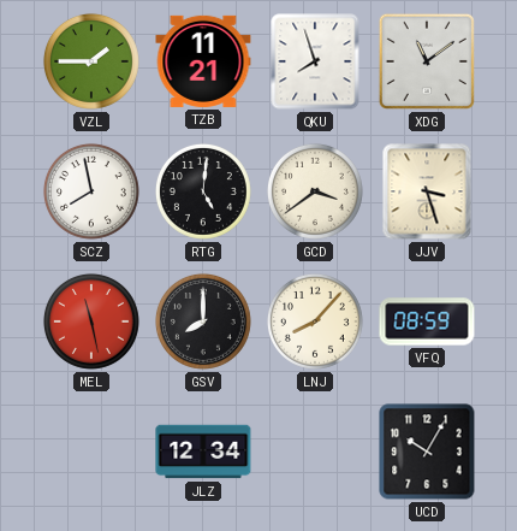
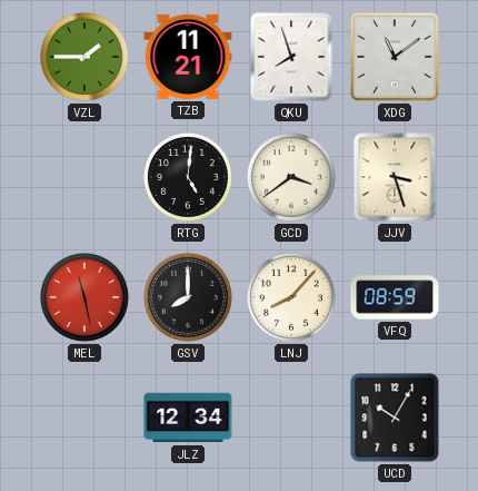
SCZ: 7:58 -> none (91, 191)
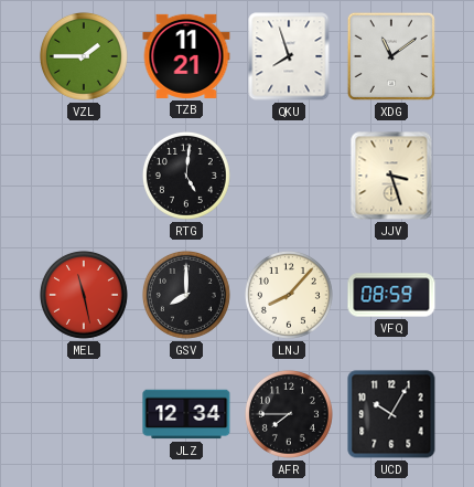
GCD: 3:39 -> none (291, 177)
AFR: none -> 7:45 (289, 414)
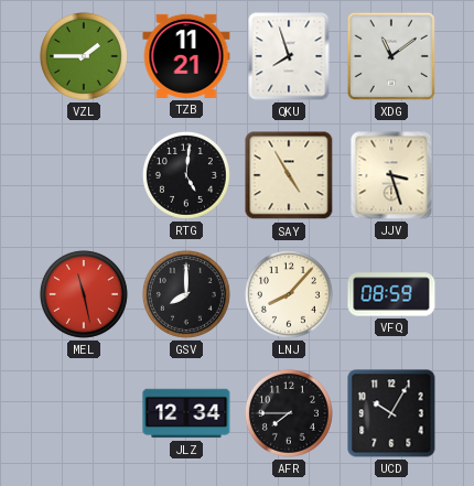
SAY: none -> 4:55 (289, 175)
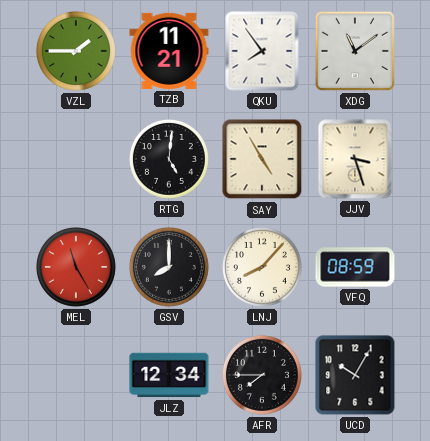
QKU: 7:57 -> 7:54 (262, 51)
MEL: 11:28 -> 11:25 (76, 267)
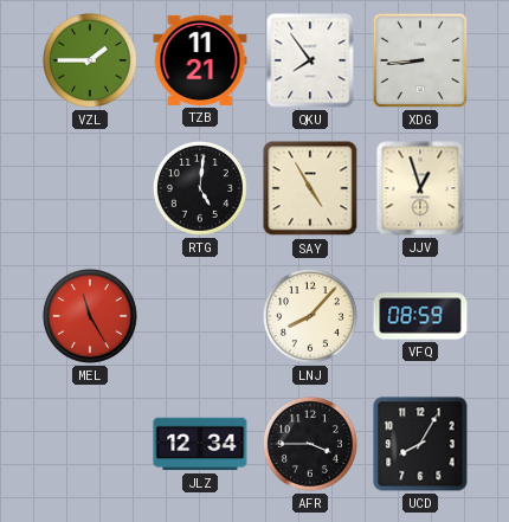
XDG: 11:09 -> 8:44 (420, 60)
JJV: 3:27 -> 12:57 (420, 188)
GSV: 8:00 -> none (169, 267)
AFR: 7:45 -> 3:45 (310, 444)
UCD: 10:05 -> 8:05 (420, 444)
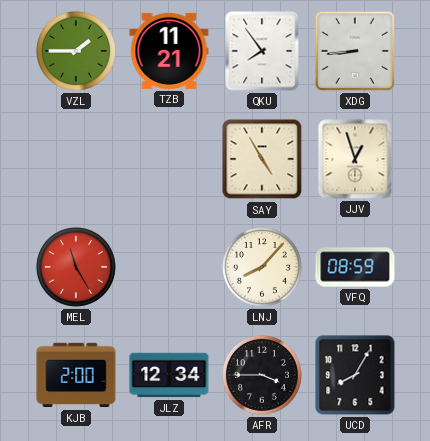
RTG: 5:01 -> none (200, 188)
KJB: none -> 2:00 (76, 375)
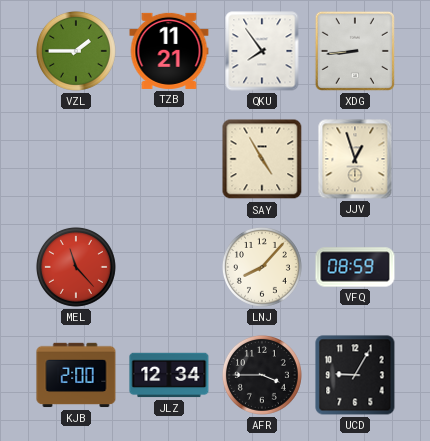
MEL: 11:25 -> 11:23 (76, 267)
UCD: 8:05 -> 9:05 (355, 375)
